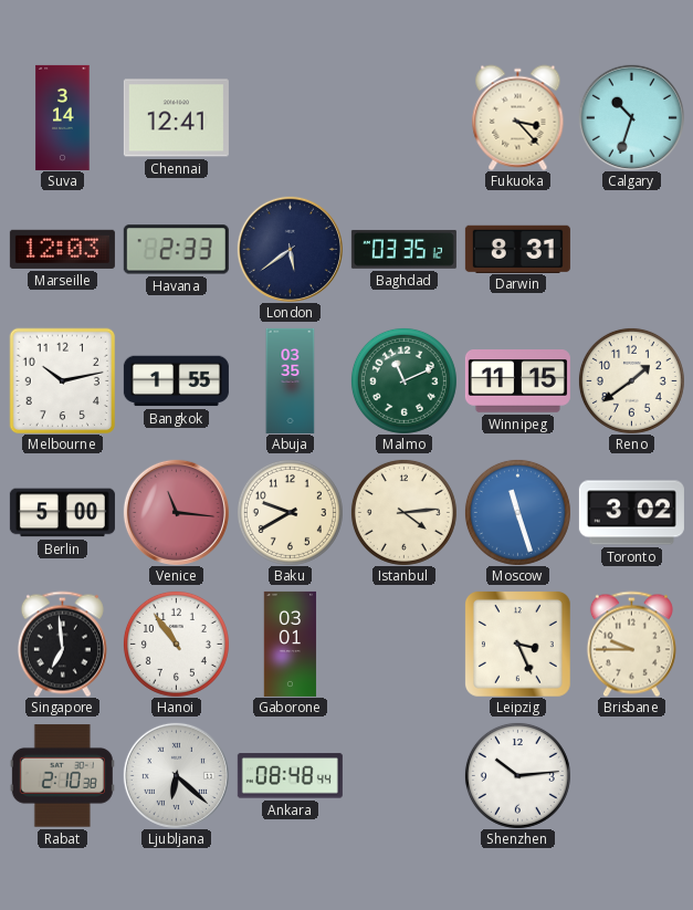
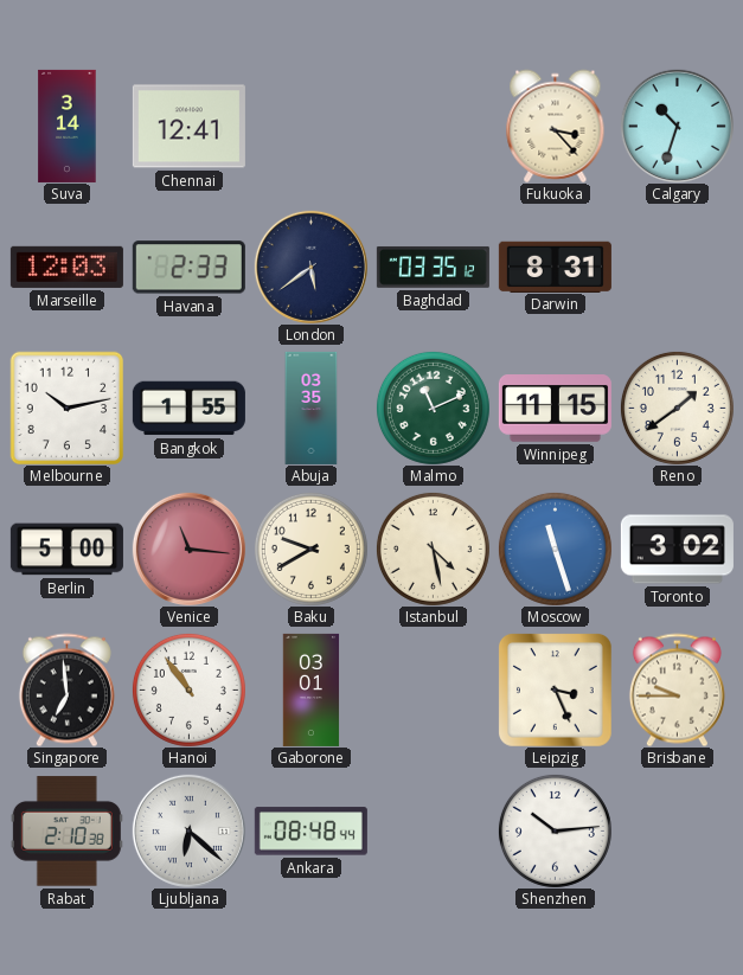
Istanbul: 4:14 -> 4:28 (433, 549)
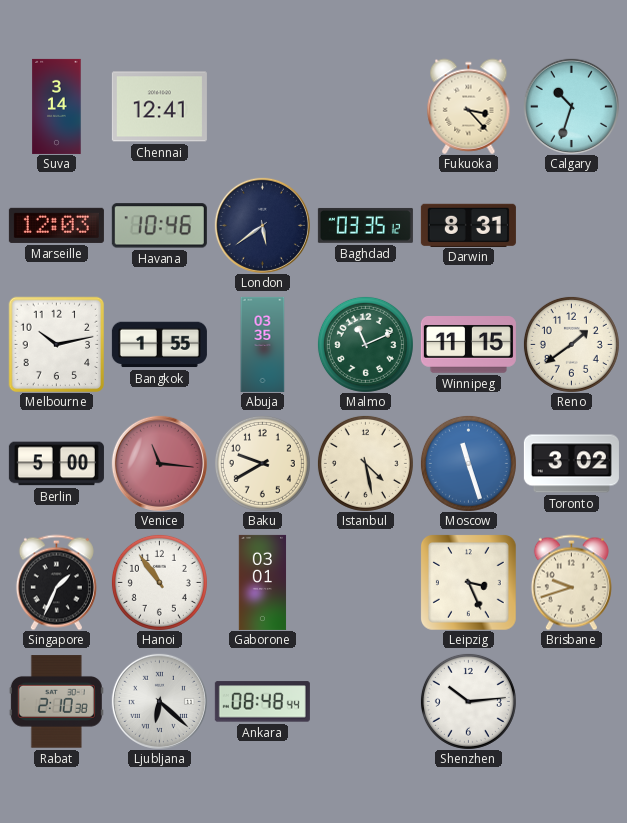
Havana: 2:33 -> 10:46 (159, 226)
Singapore: 6:59 -> 1:34 (56, 582)
Brisbane: 9:45 -> 9:42 (571, 582)
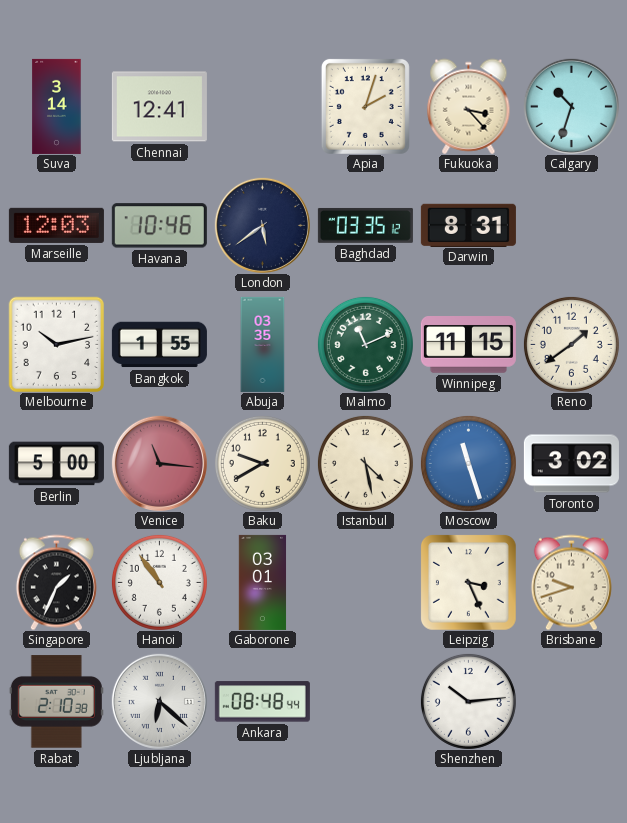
Apia: none -> 2:03 (365, 106)
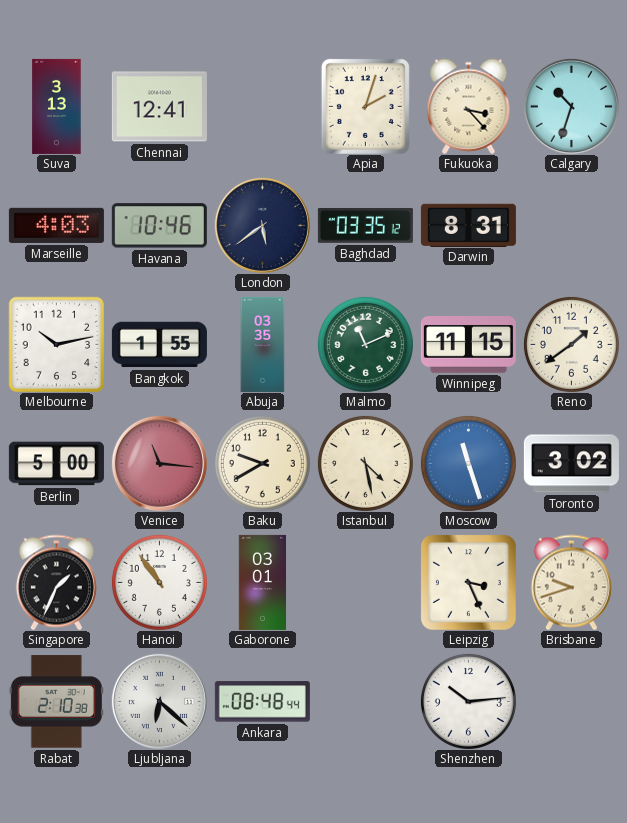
Suva: 3:14 -> 3:13 (57, 106)
Marseille: 12:03 -> 4:03 (56, 225)
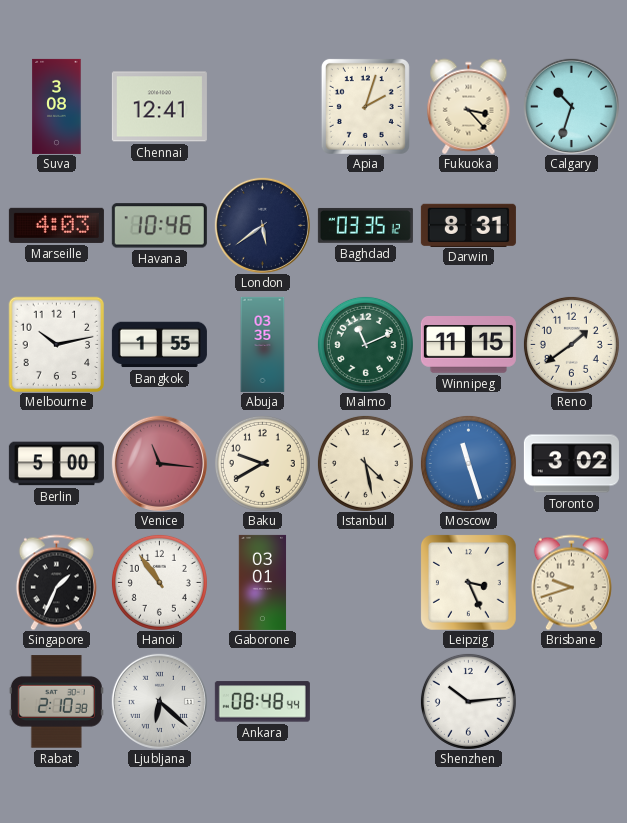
Suva: 3:13 -> 3:08 (57, 106)
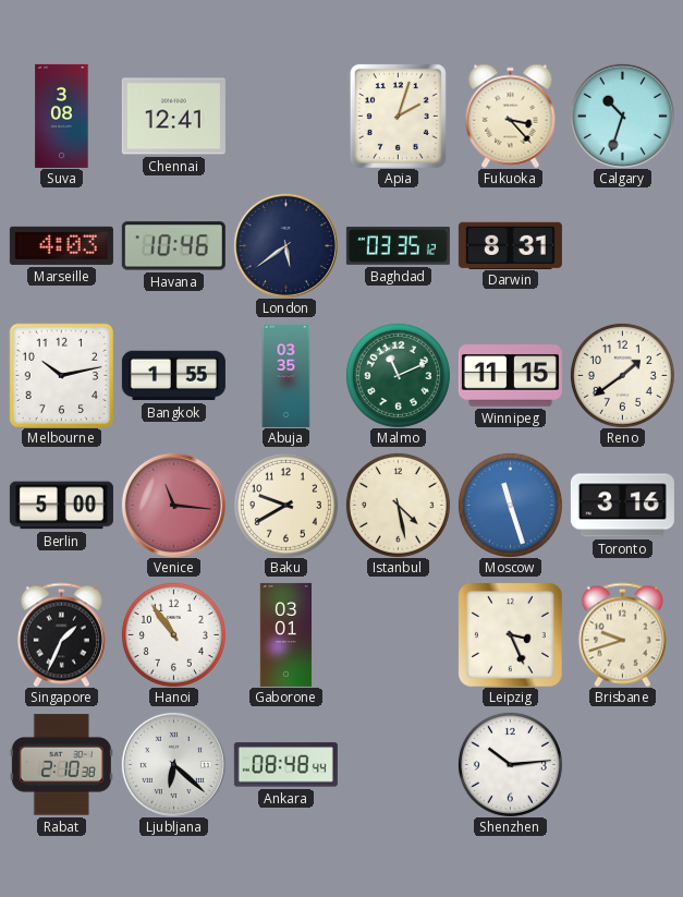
Toronto: 3:02 -> 3:16 (622, 506)
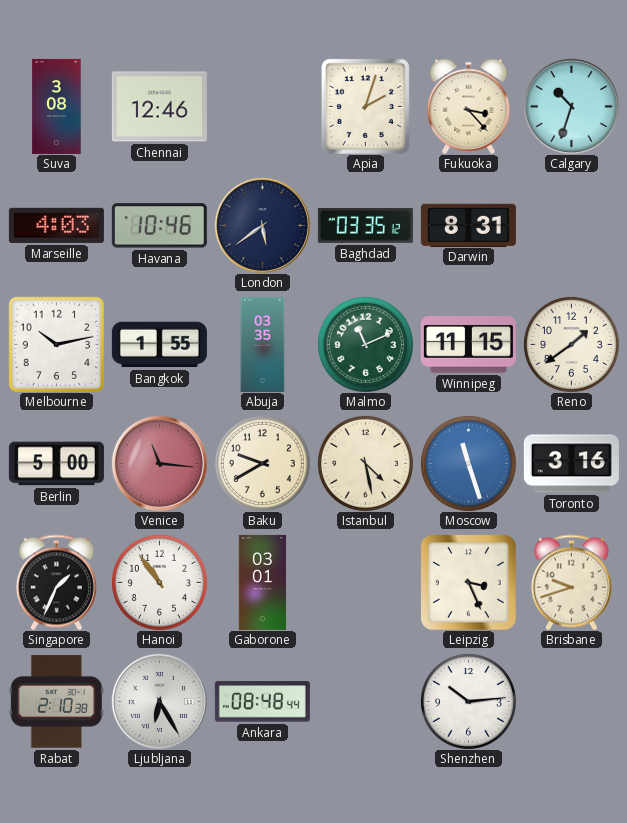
Chennai: 12:41 -> 12:46 (159, 107)
Ljubljana: 6:22 -> 6:25 (159, 701)
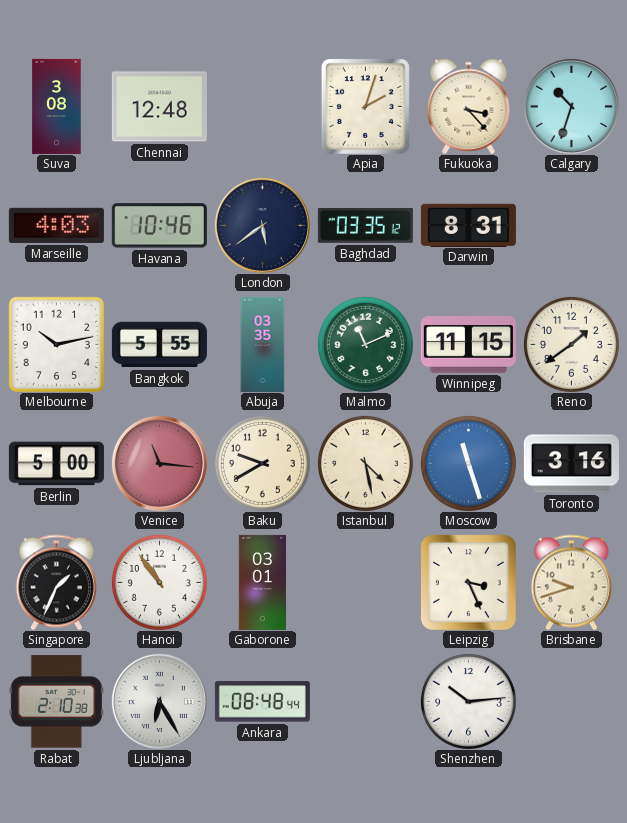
Chennai: 12:46 -> 12:48 (159, 107)
Bangkok: 1:55 -> 5:55 (159, 345)
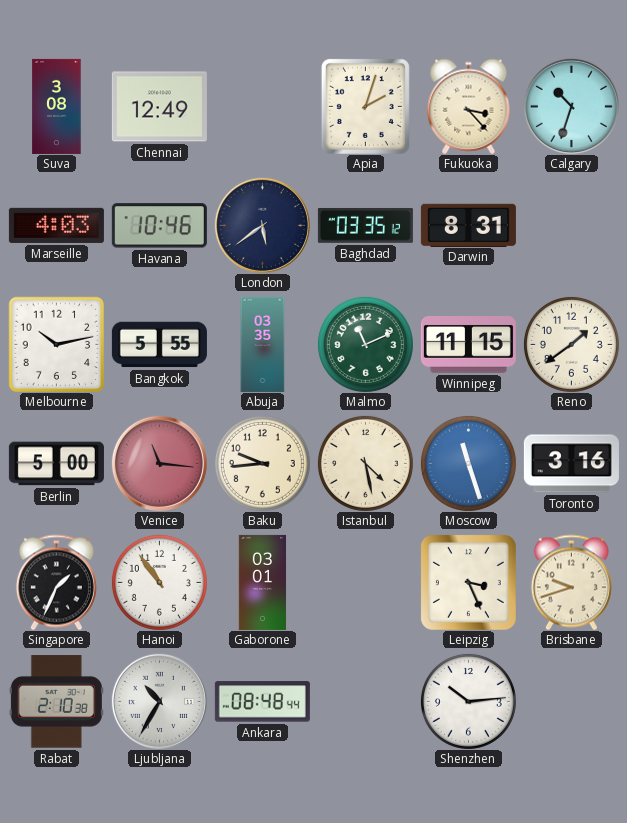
Chennai: 12:48 -> 12:49 (159, 107)
Baku: 9:40 -> 9:44 (262, 463)
Ljubljana: 6:25 -> 10:35 (159, 701)
